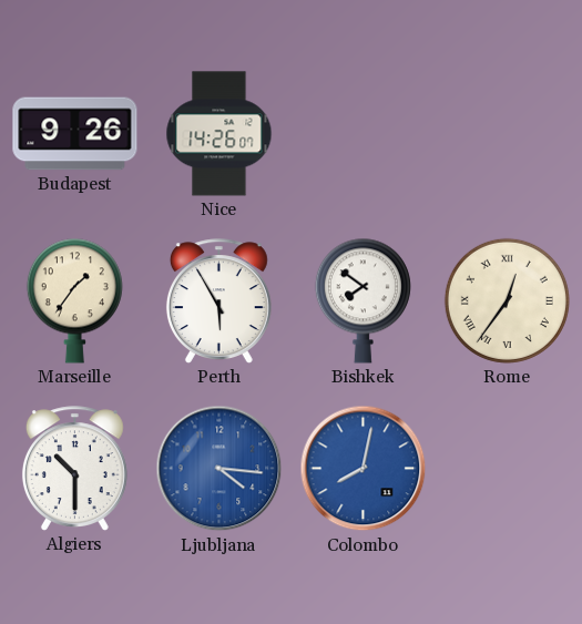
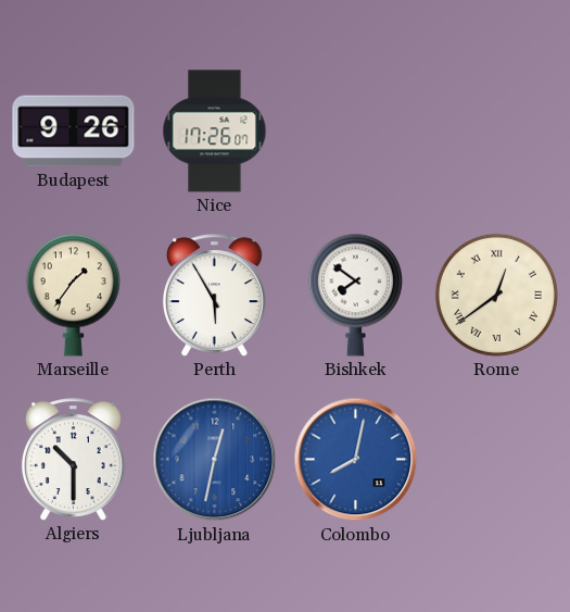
Nice: 14:26 -> 17:26 (215, 132)
Rome: 12:36 -> 12:39 (496, 295)
Ljubljana: 4:16 -> 12:32 (215, 460)
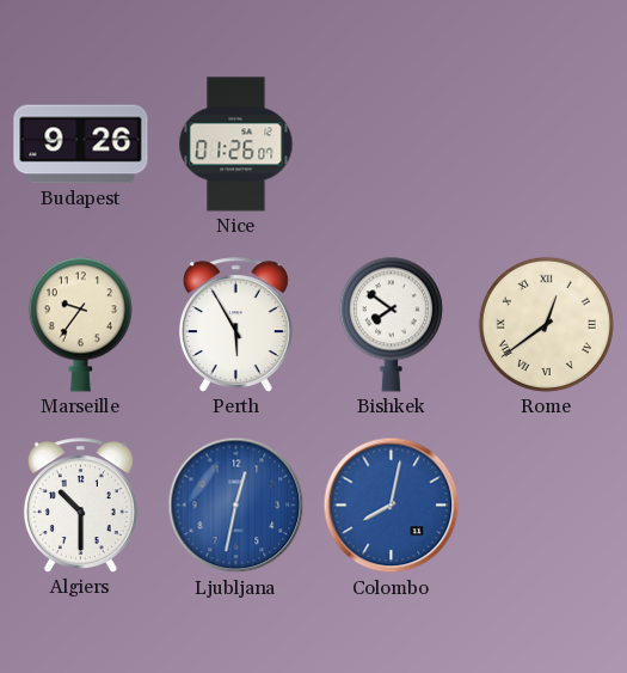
Nice: 17:26 -> 01:26 (236, 145)
Marseille: 1:36 -> 9:36 (80, 324)
